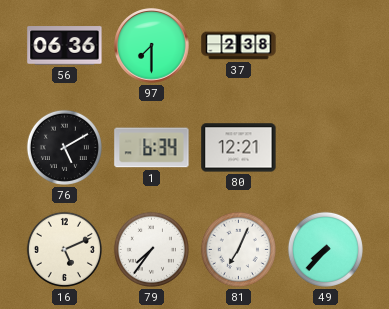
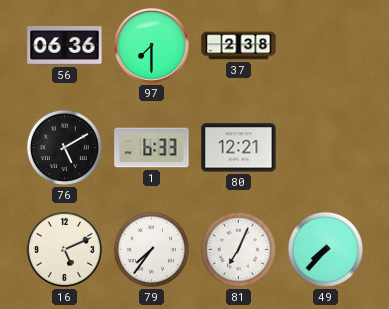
1: 6:34 -> 6:33 (152, 148)
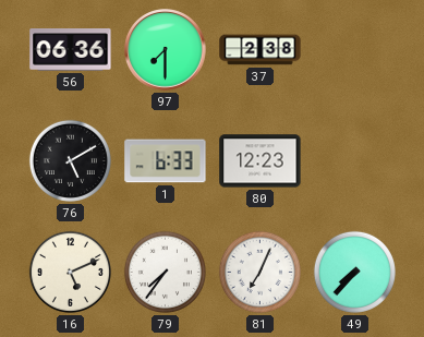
80: 12:21 -> 12:23 (261, 161)
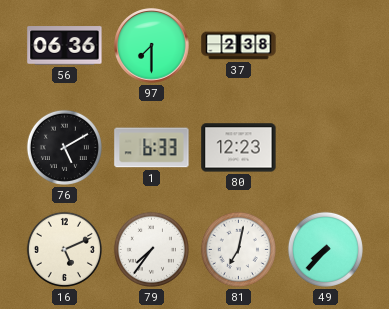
81: 7:04 -> 7:02 (238, 249)
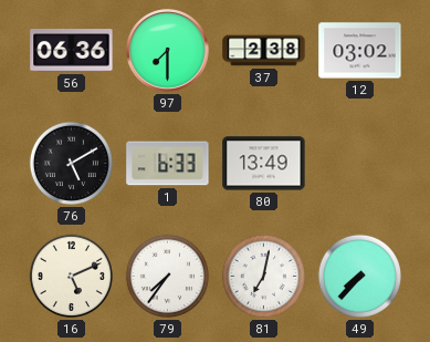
12: none -> 03:02 (360, 51)
80: 12:23 -> 13:49 (264, 164)
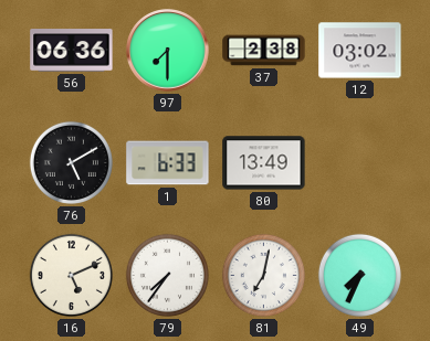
49: 7:37 -> 7:34 (359, 275)
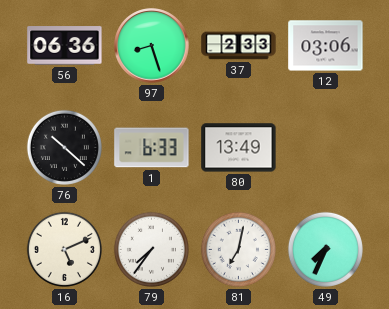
97: 7:30 -> 8:27 (152, 46)
37: 2:38 -> 2:33 (239, 46)
12: 03:02 -> 03:06 (326, 46)
76: 5:10 -> 10:22 (64, 147)
